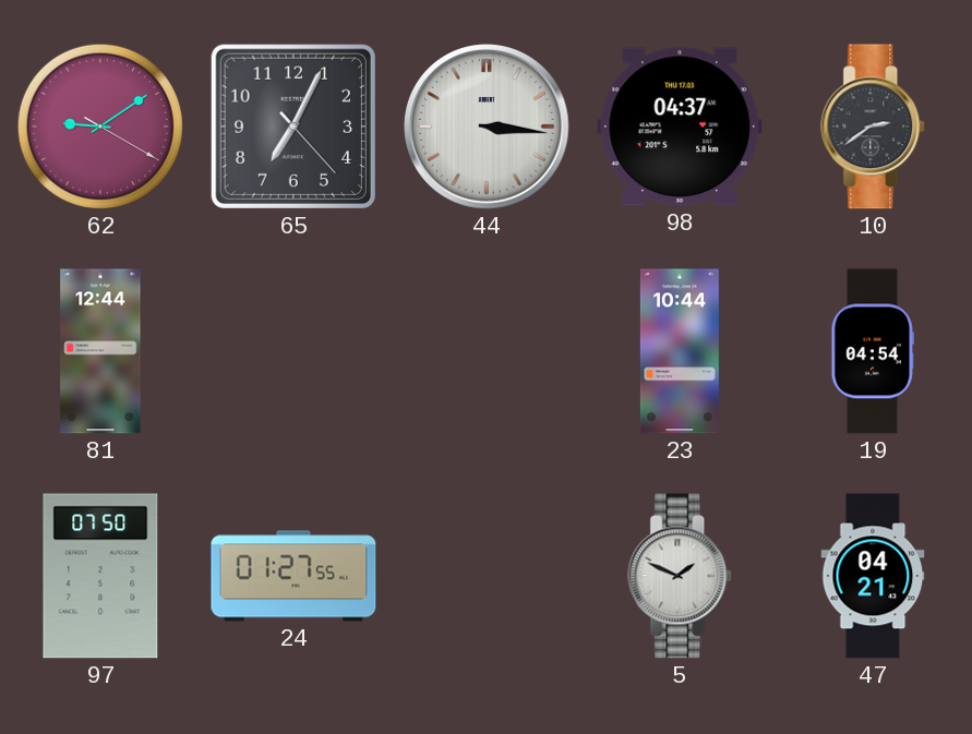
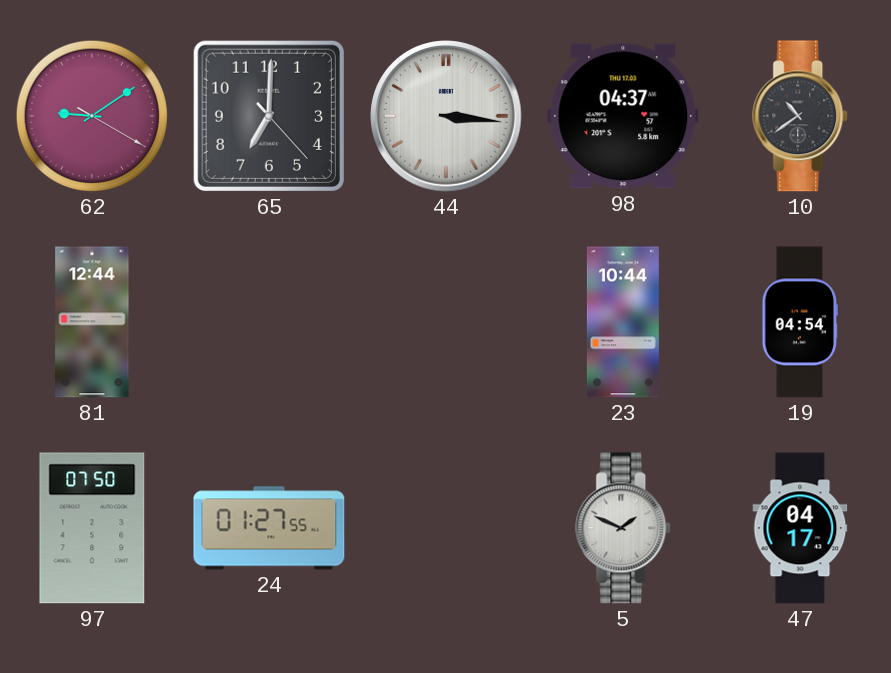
65: 7:04 -> 7:00 (269, 116)
10: 2:39 -> 10:39 (801, 116)
47: 04:21 -> 04:17 (800, 528)
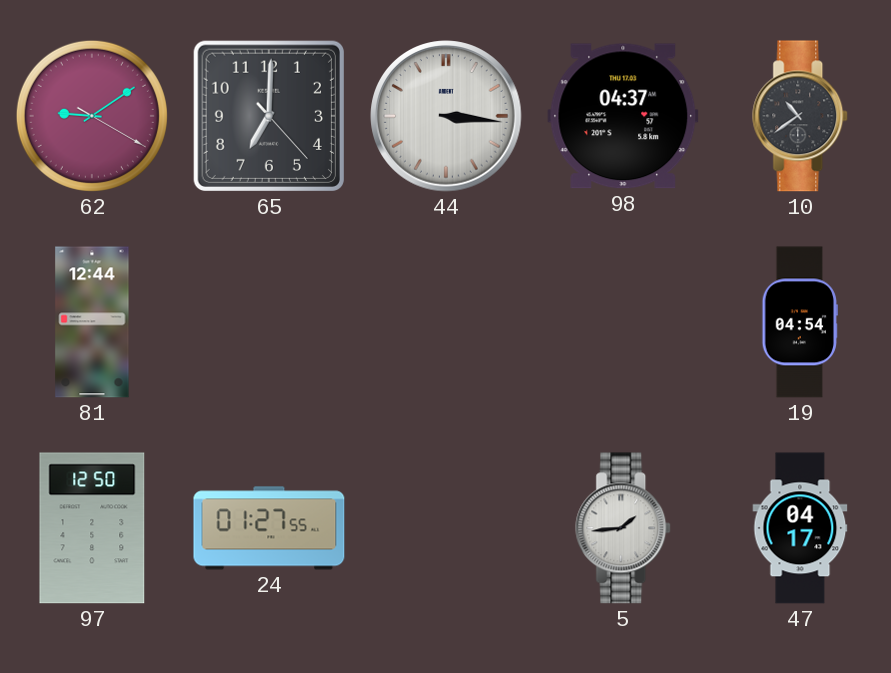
23: 10:44 -> none (623, 322)
97: 07:50 -> 12:50 (92, 528)
5: 1:49 -> 1:44 (624, 528)
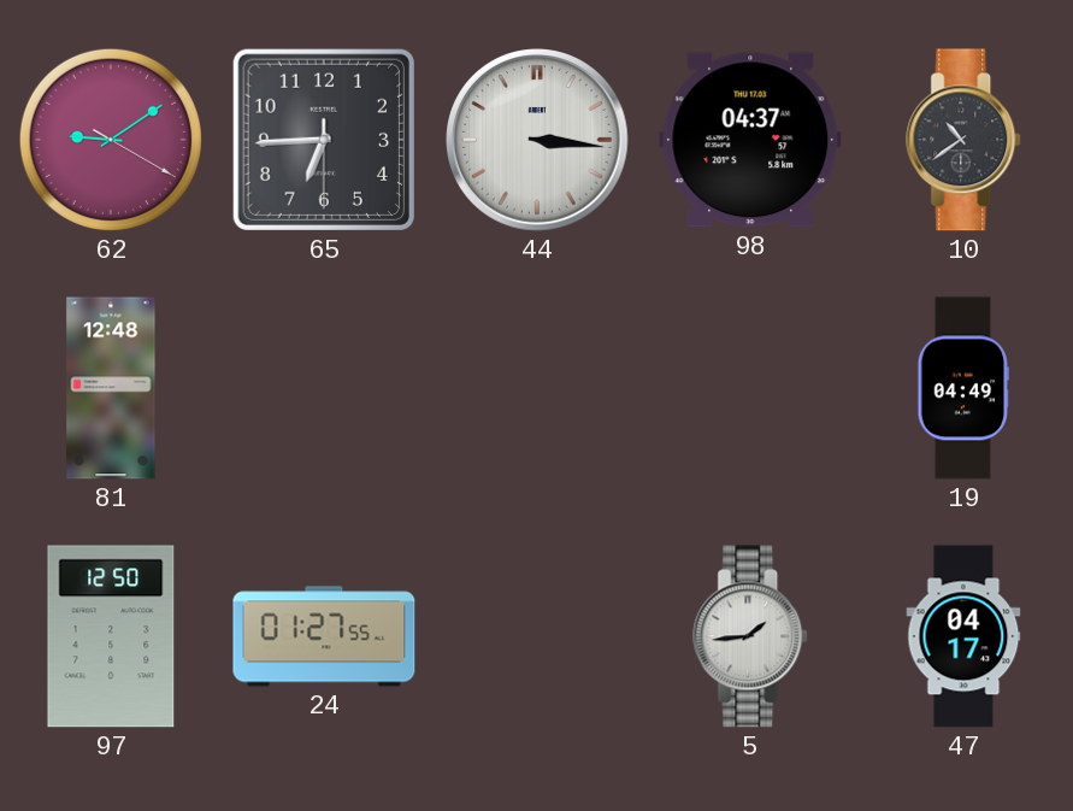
65: 7:00 -> 6:44 (324, 140)
81: 12:44 -> 12:48 (111, 388)
19: 04:54 -> 04:49 (963, 388)
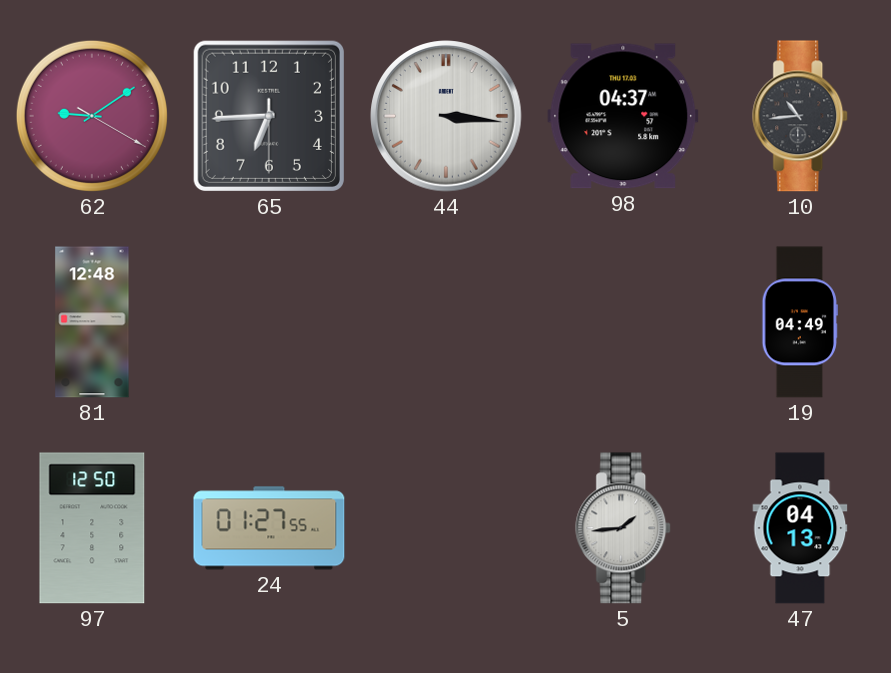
10: 10:39 -> 10:44 (801, 116)
47: 04:17 -> 04:13 (800, 528)
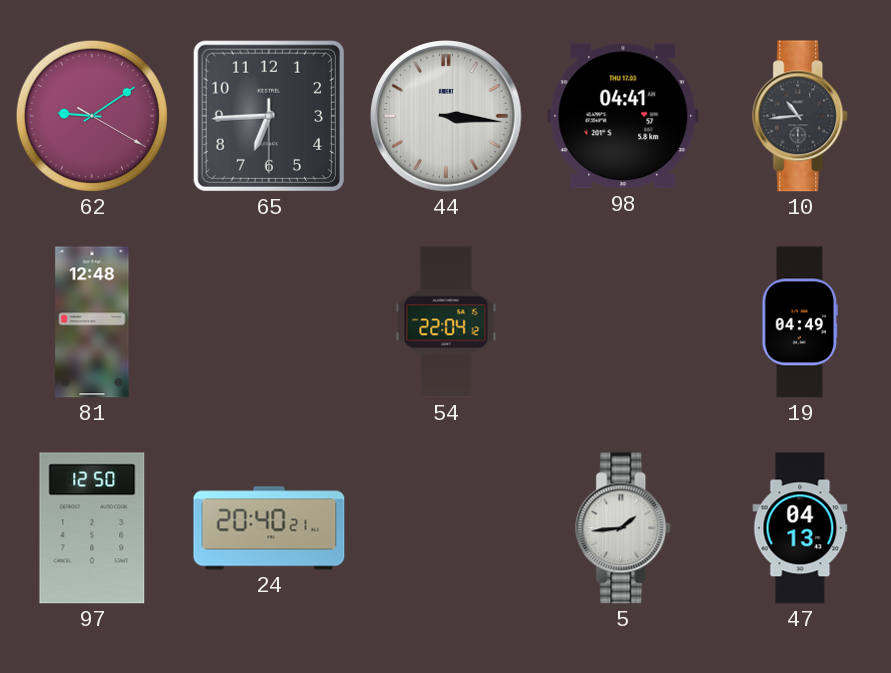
98: 04:37 -> 04:41 (623, 116)
54: none -> 22:04 (446, 322)
24: 01:27 -> 20:40 (269, 528)
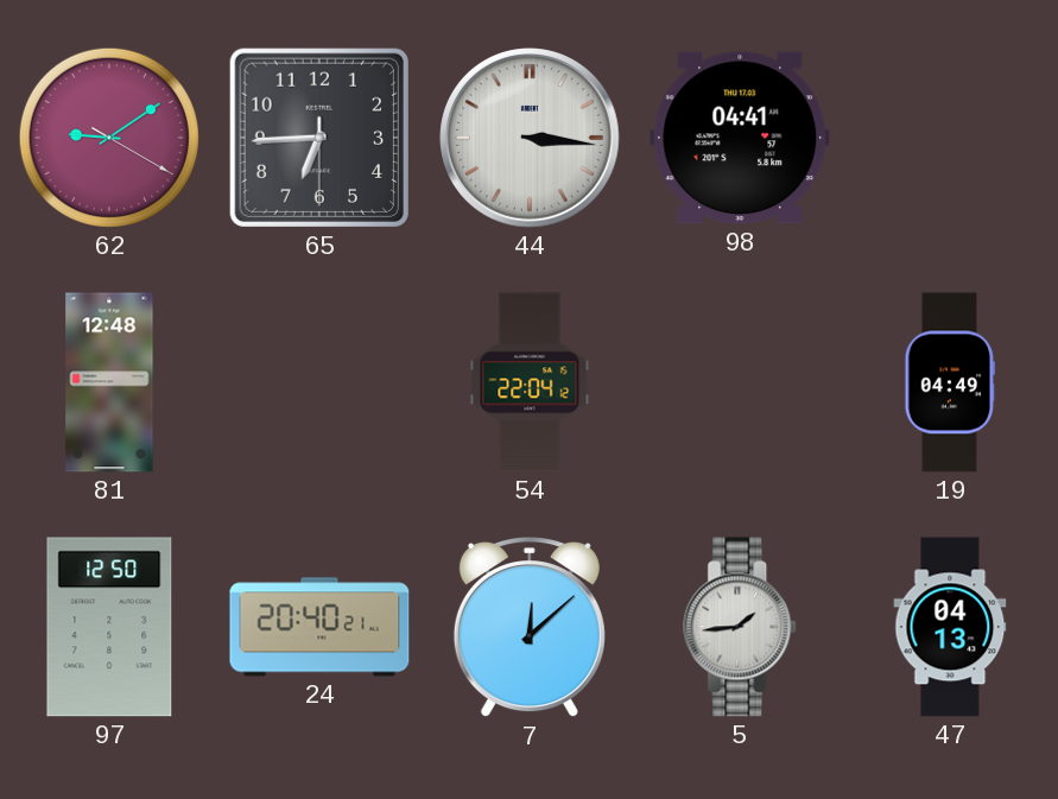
10: 10:44 -> none (801, 116)
7: none -> 12:08 (530, 628)
